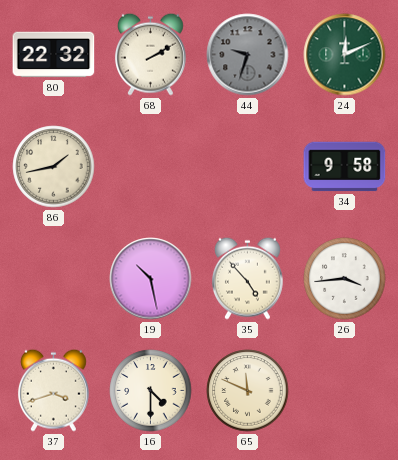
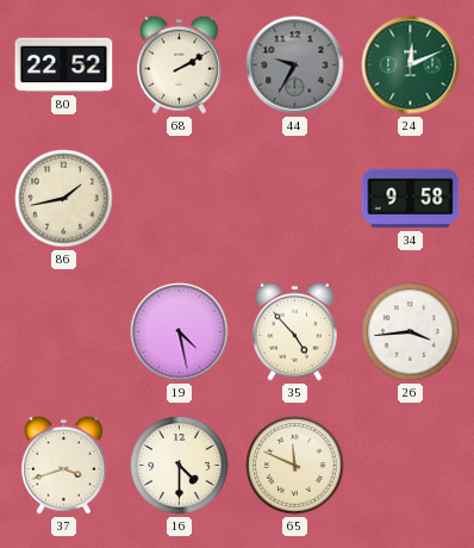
80: 22:32 -> 22:52 (64, 66)
44: 9:33 -> 9:35 (295, 66)
19: 10:28 -> 4:28 (180, 332)
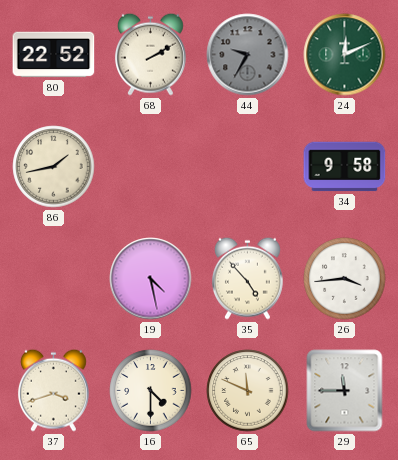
29: none -> 11:45 (345, 391)
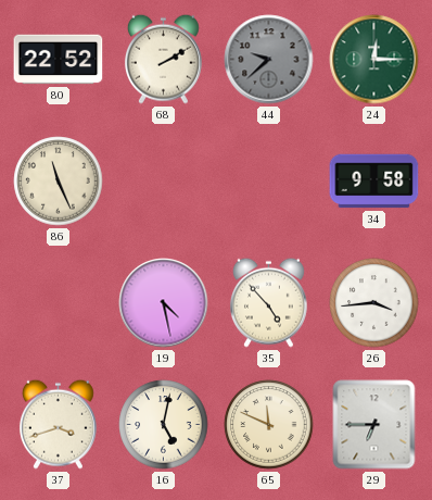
44: 9:35 -> 9:38 (269, 60)
24: 12:11 -> 12:15 (374, 60)
86: 1:43 -> 11:26 (59, 182)
16: 4:30 -> 5:02 (164, 425)
29: 11:45 -> 6:45 (374, 425)
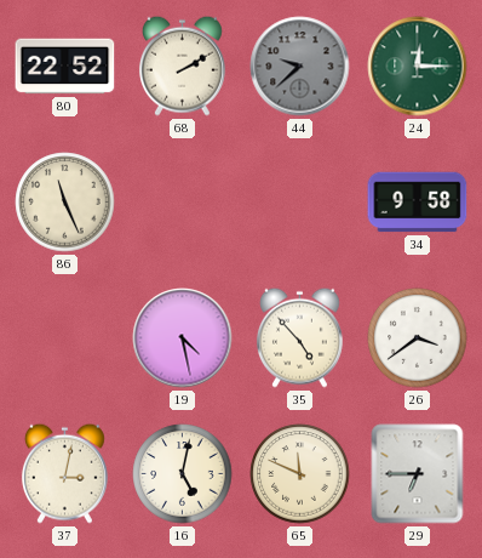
26: 3:44 -> 3:39 (418, 338)
37: 3:42 -> 3:02 (64, 473)
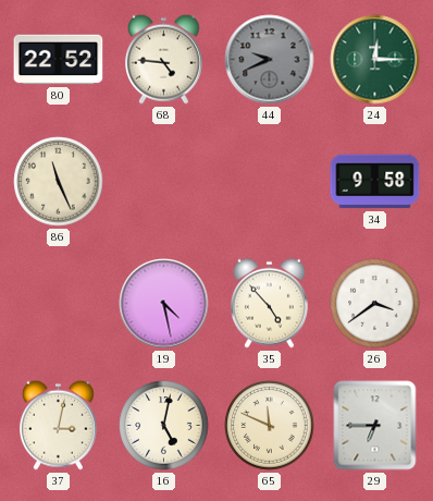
68: 2:10 -> 4:46 (163, 59)
44: 9:38 -> 9:41 (270, 60)
